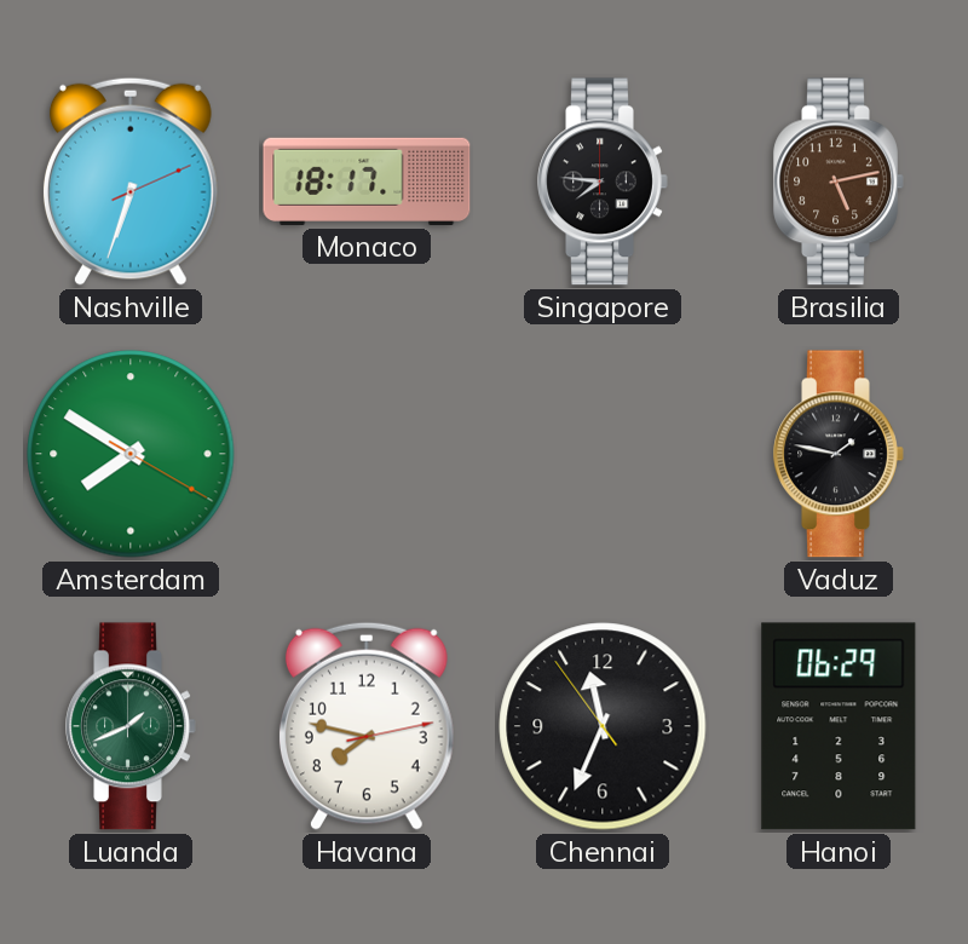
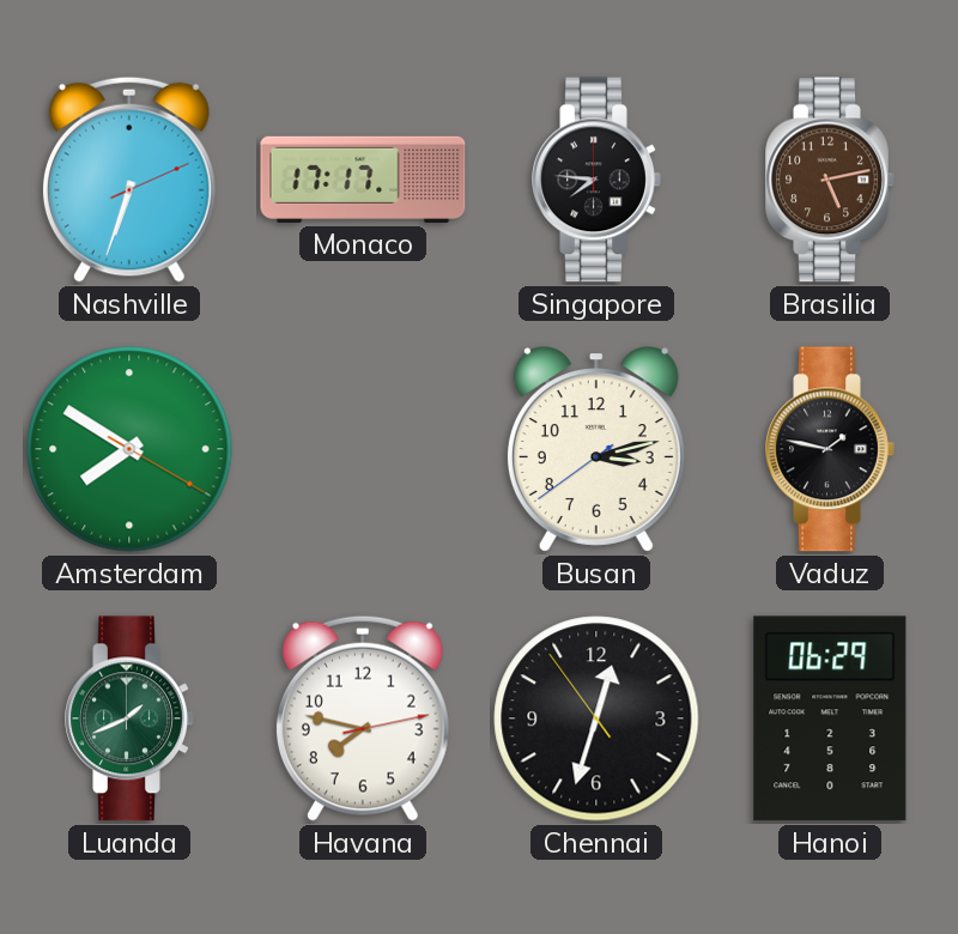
Monaco: 18:17 -> 17:17 (363, 180)
Busan: none -> 3:12 (596, 449)
Chennai: 11:33 -> 12:32 (596, 718)
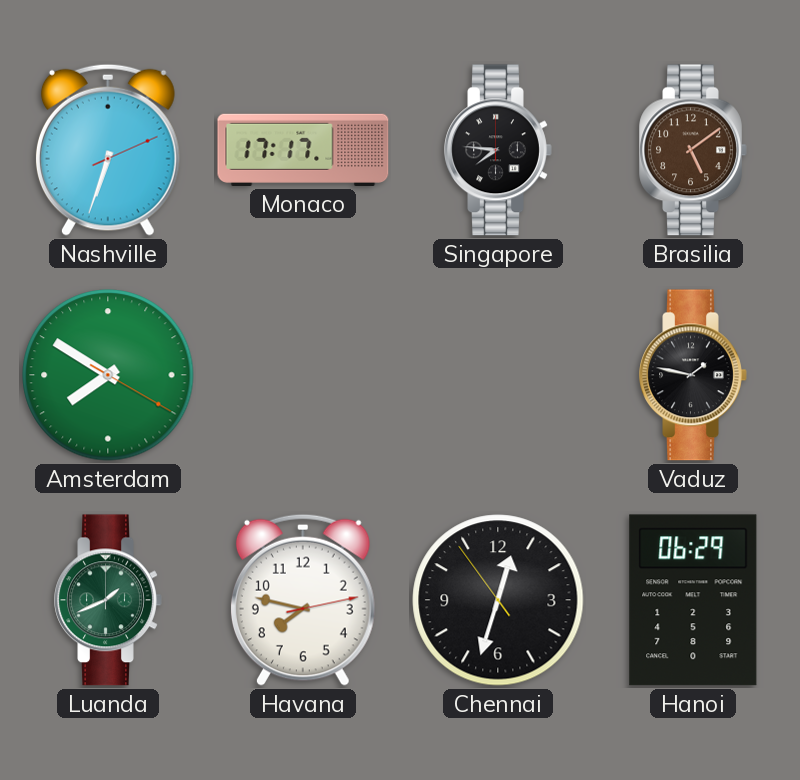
Brasilia: 5:13 -> 5:09 (693, 150)
Busan: 3:12 -> none (596, 449)
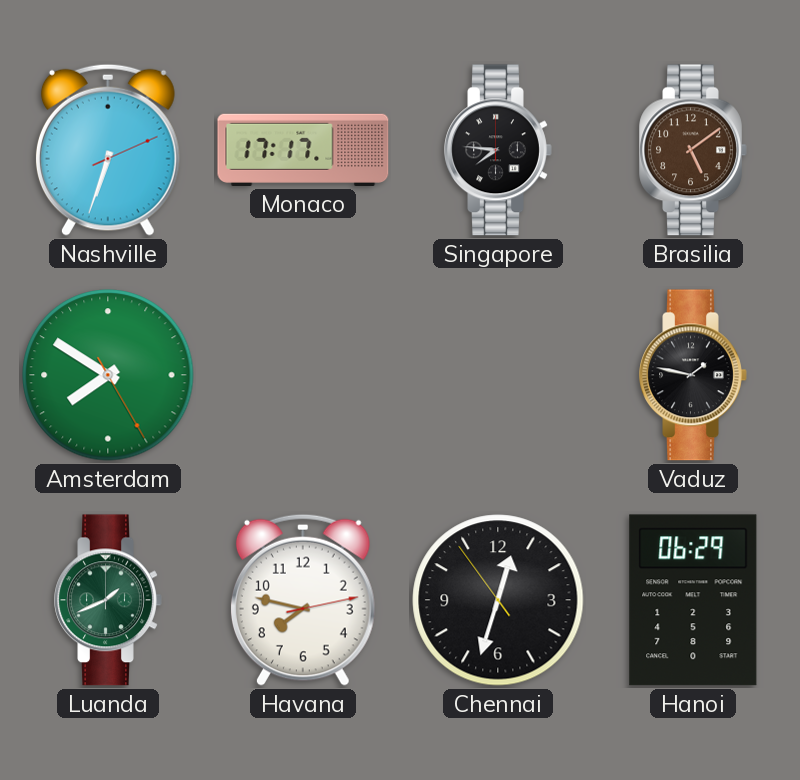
Amsterdam: 7:50:20 -> 7:50:25 (108, 375)
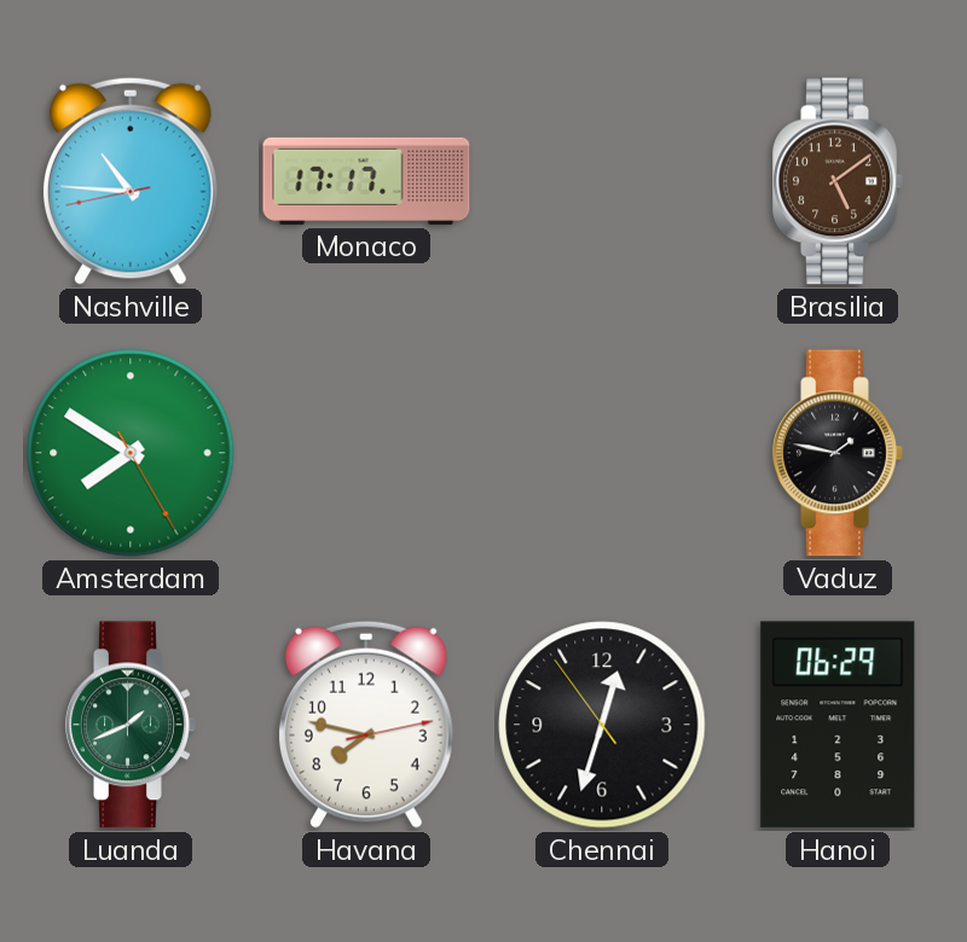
Nashville: 6:33 -> 10:45 (131, 181)
Singapore: 7:46 -> none (498, 150)
